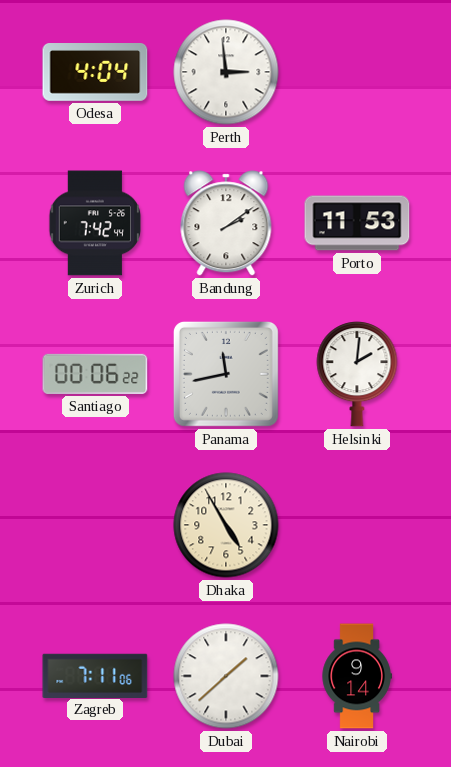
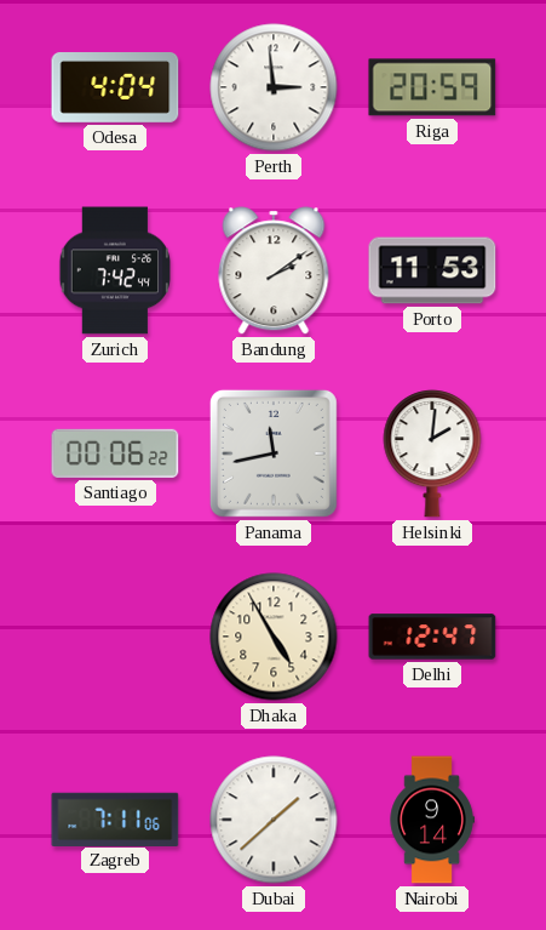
Riga: none -> 20:59 (432, 87)
Delhi: none -> 12:47 (432, 637)
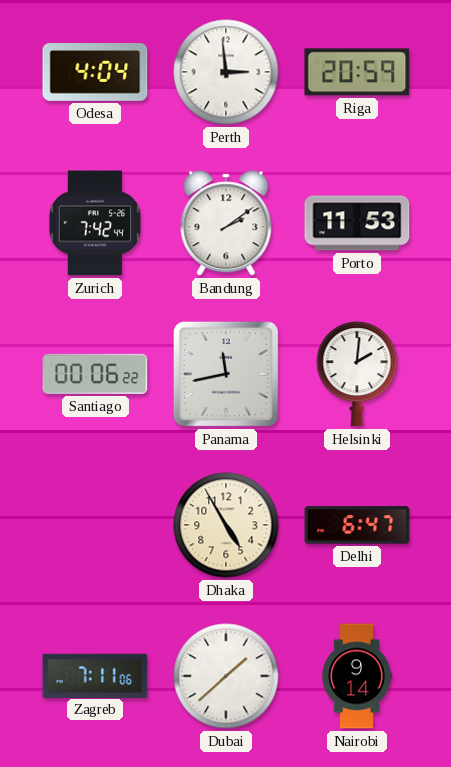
Delhi: 12:47 -> 6:47 (357, 525)
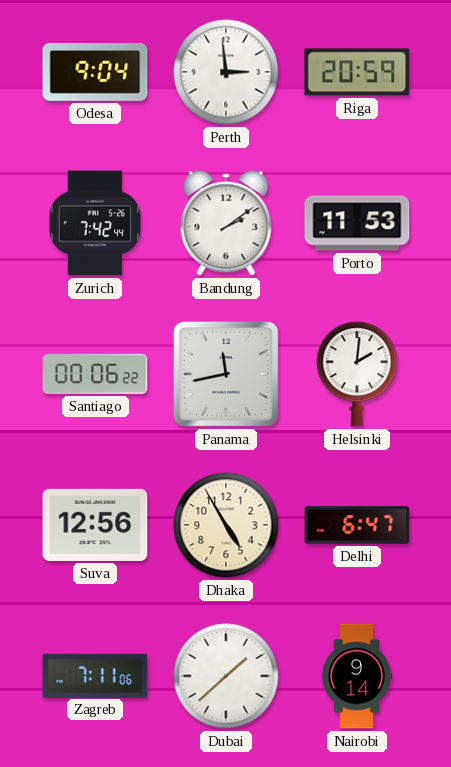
Odesa: 4:04 -> 9:04 (95, 73)
Suva: none -> 12:56 (95, 525)
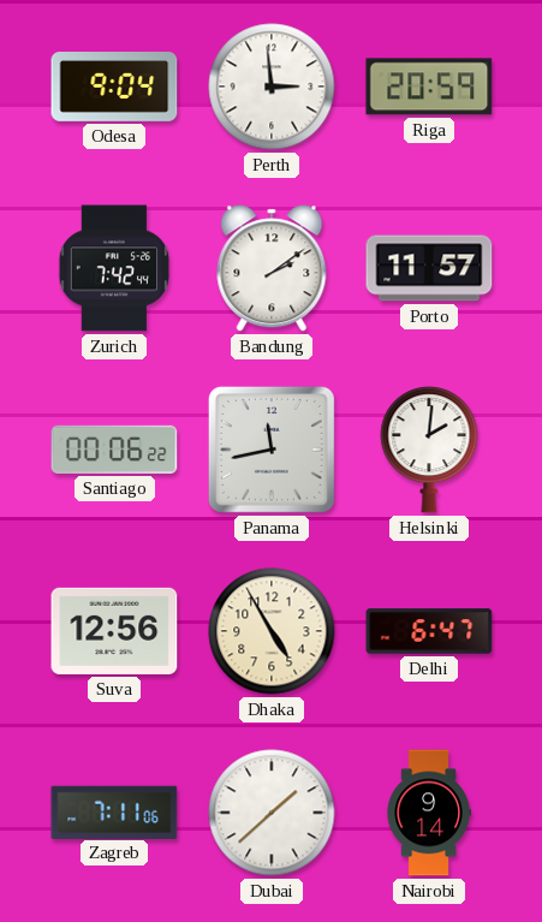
Porto: 11:53 -> 11:57 (429, 268)
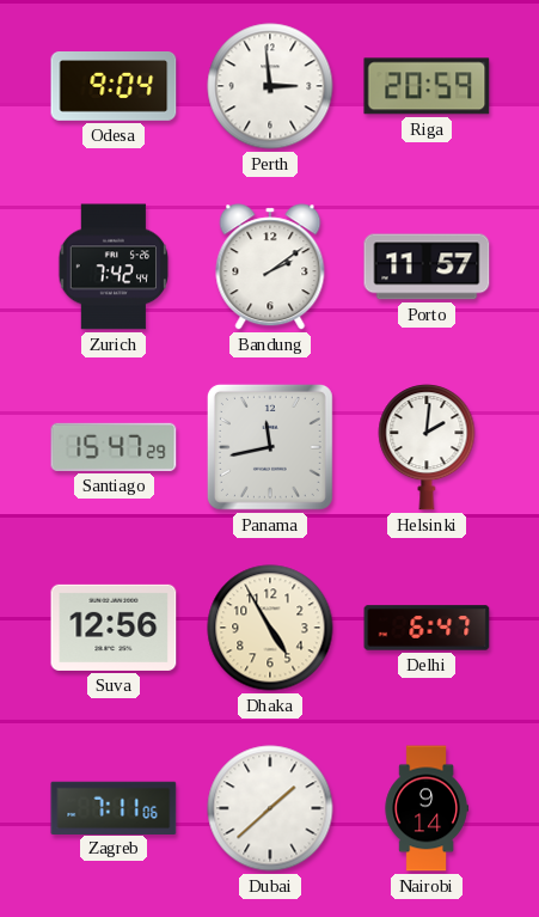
Santiago: 00:06 -> 15:47 (114, 447)
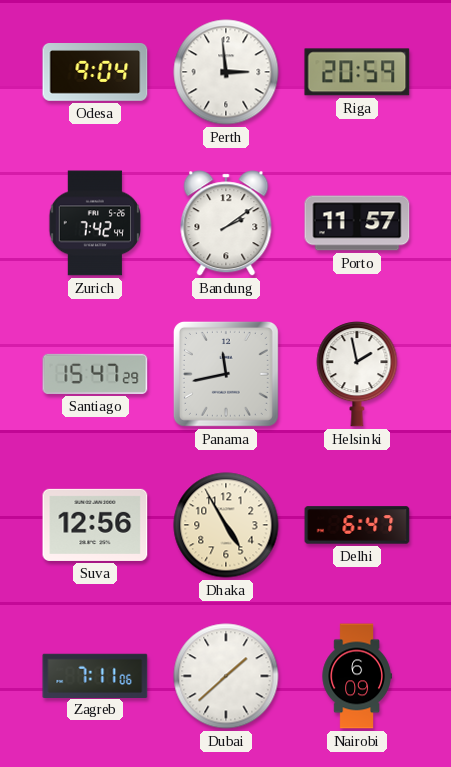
Helsinki: 2:01 -> 1:58 (357, 374)
Nairobi: 9:14 -> 6:09 (357, 676)
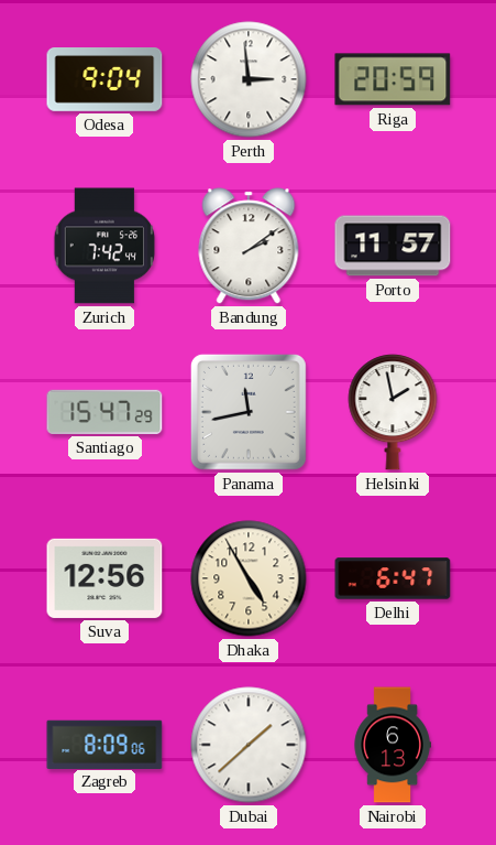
Zagreb: 7:11 -> 8:09 (104, 744)
Nairobi: 6:09 -> 6:13 (393, 745)
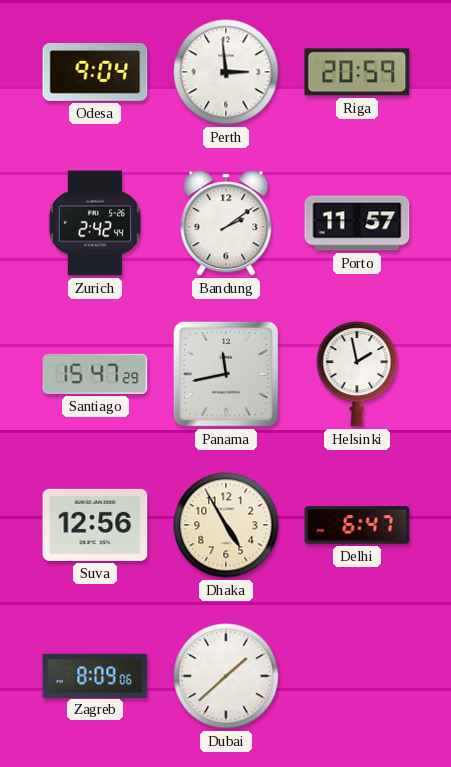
Zurich: 7:42 -> 2:42 (95, 223)
Nairobi: 6:13 -> none (393, 745)
